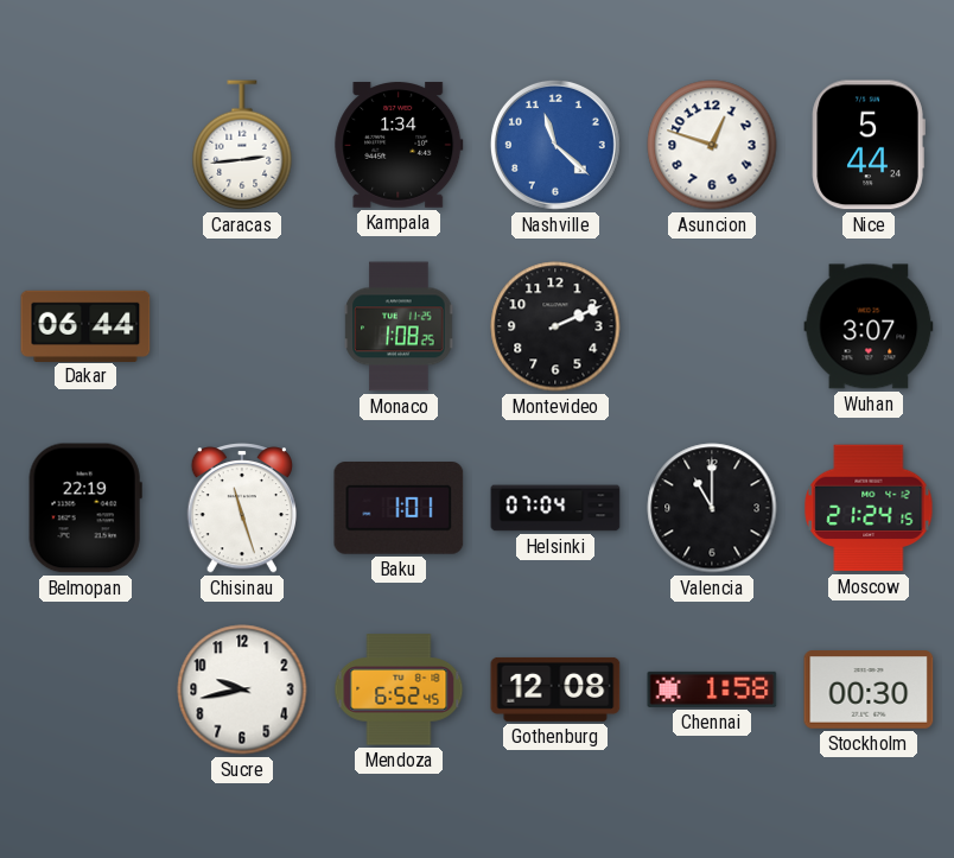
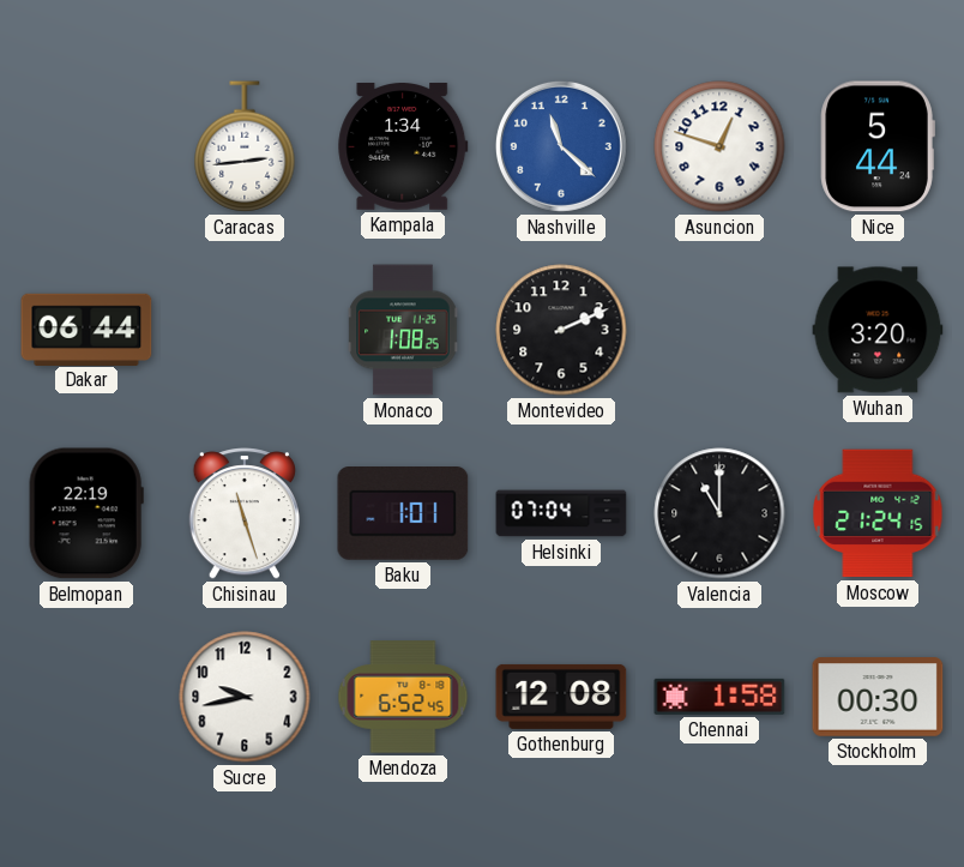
Wuhan: 3:07 -> 3:20 (878, 330)
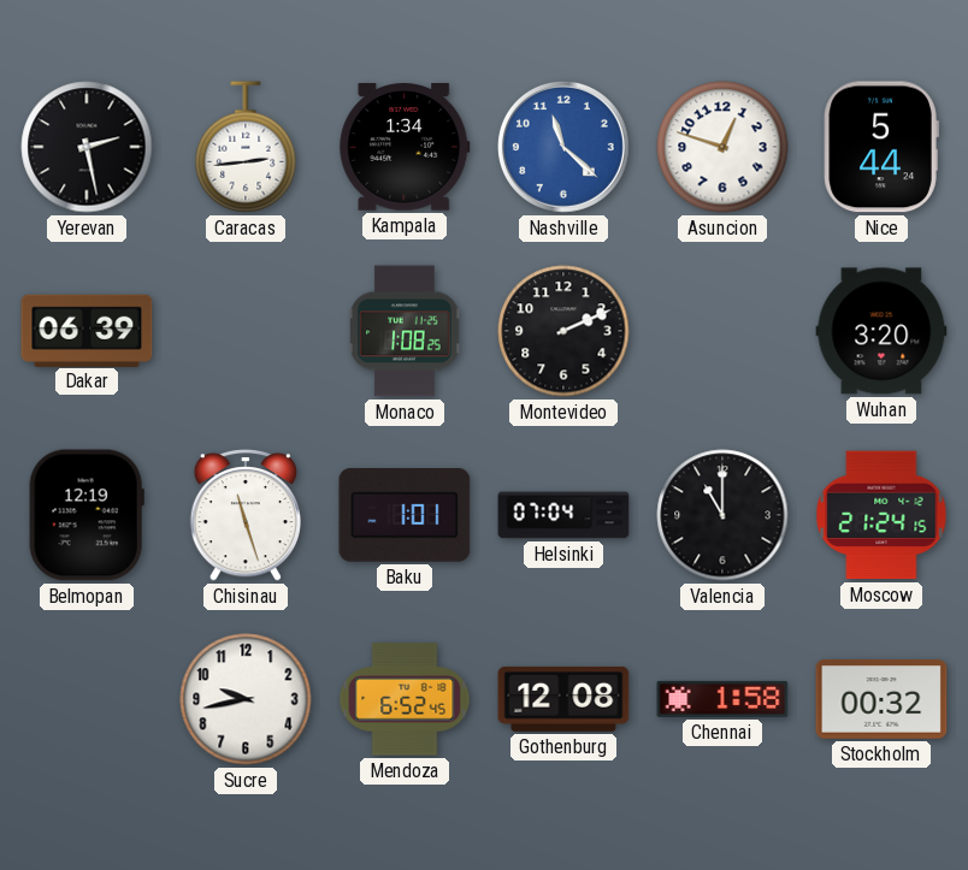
Yerevan: none -> 2:28 (87, 147)
Dakar: 06:44 -> 06:39 (87, 330)
Belmopan: 22:19 -> 12:19 (87, 515)
Stockholm: 00:30 -> 00:32 (881, 699)
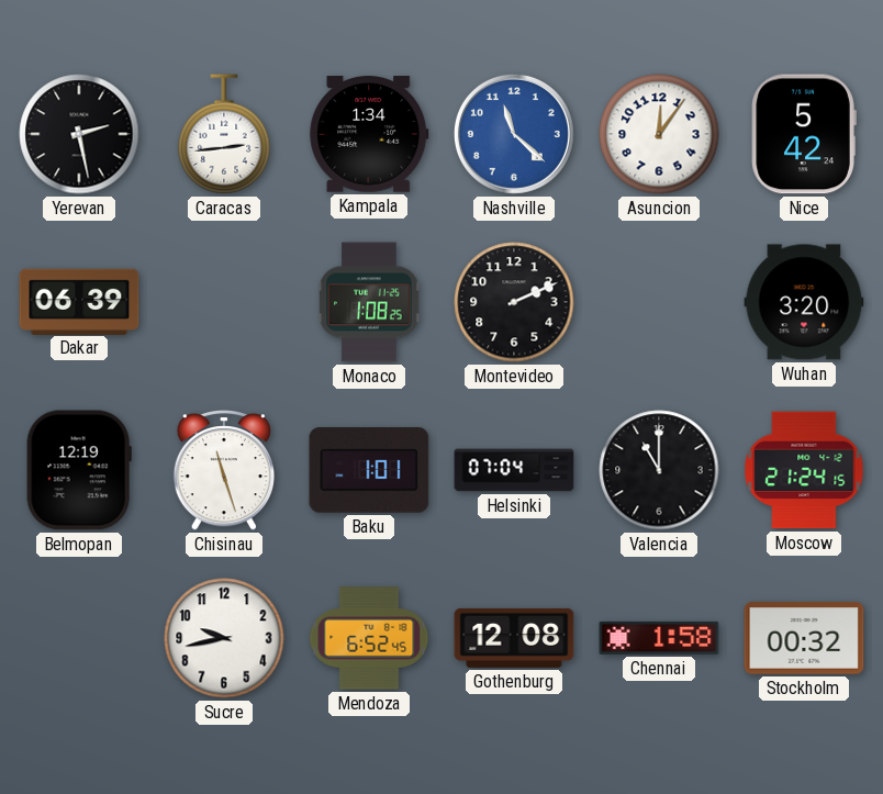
Asuncion: 12:48 -> 12:06 (659, 134)
Nice: 5:44 -> 5:42 (804, 134)
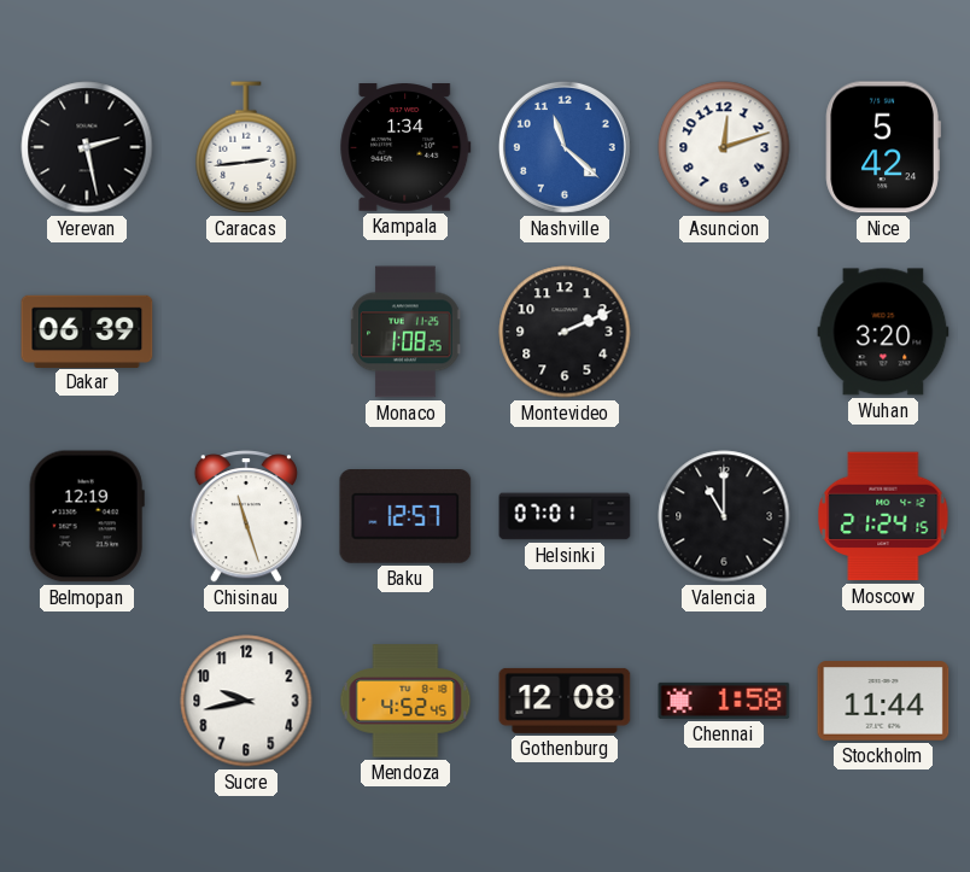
Asuncion: 12:06 -> 12:12 (724, 147)
Baku: 1:01 -> 12:57 (405, 516)
Helsinki: 07:04 -> 07:01 (565, 516)
Mendoza: 6:52 -> 4:52 (405, 701)
Stockholm: 00:32 -> 11:44 (883, 701)
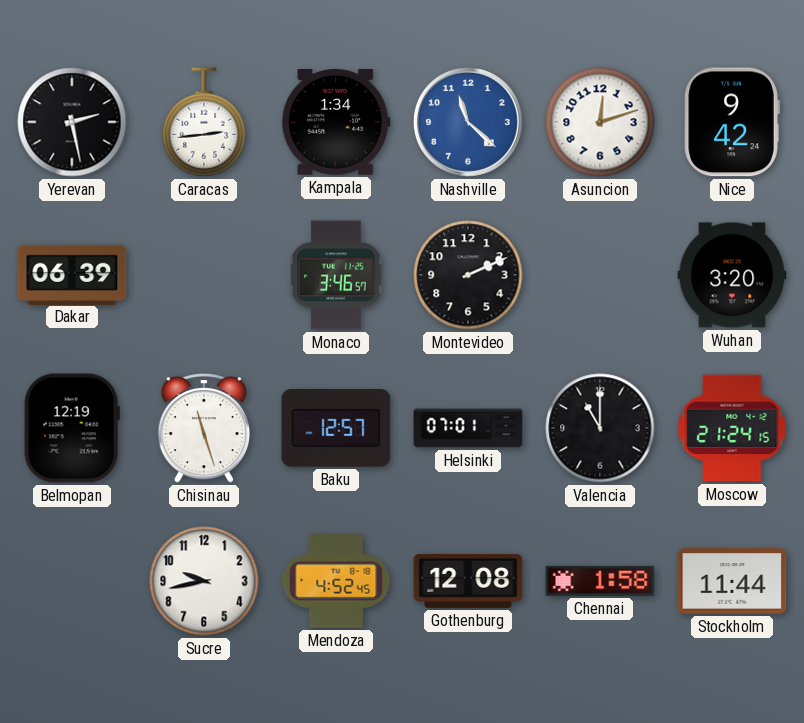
Nice: 5:42 -> 9:42 (732, 122)
Monaco: 1:08 -> 3:46 (336, 275)
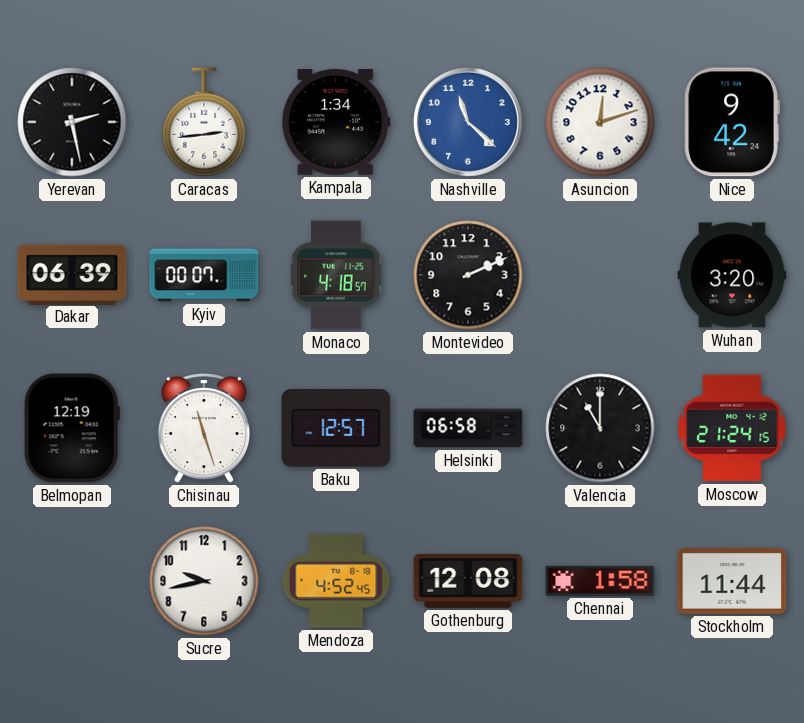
Kyiv: none -> 00:07 (204, 275)
Monaco: 3:46 -> 4:18 (336, 275)
Helsinki: 07:01 -> 06:58 (468, 428)
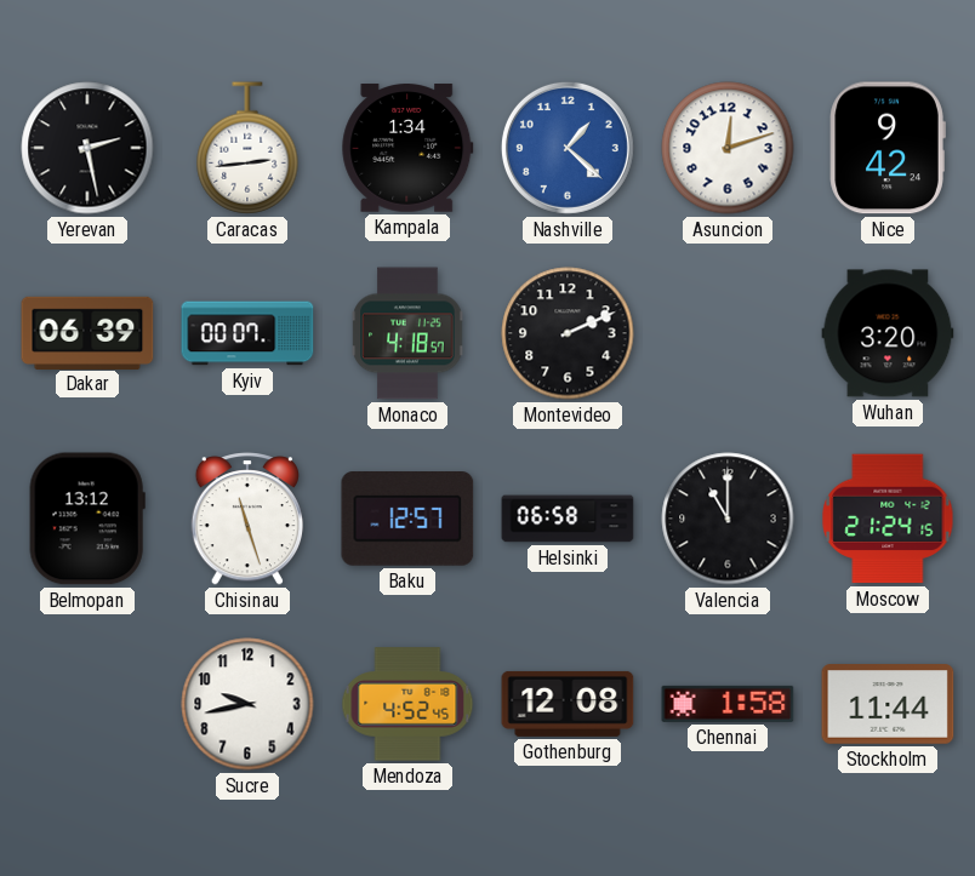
Nashville: 11:22 -> 1:22 (568, 148)
Belmopan: 12:19 -> 13:12 (87, 519)
